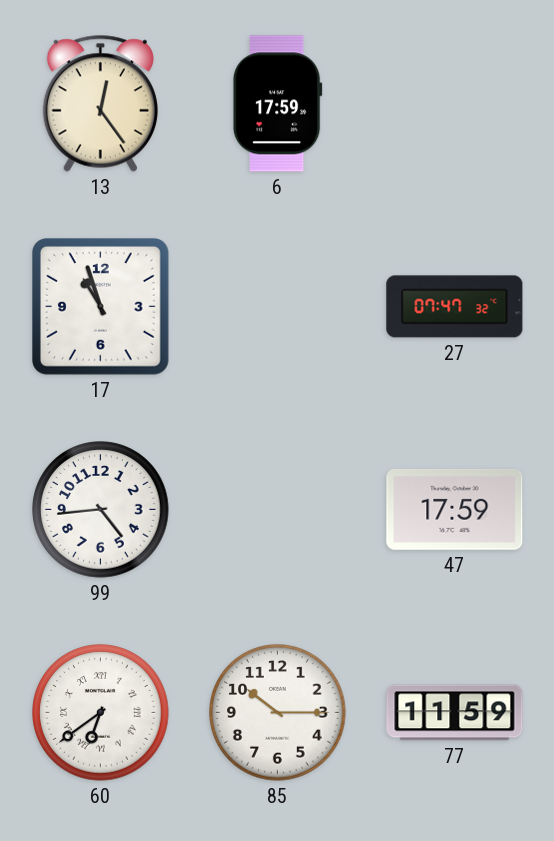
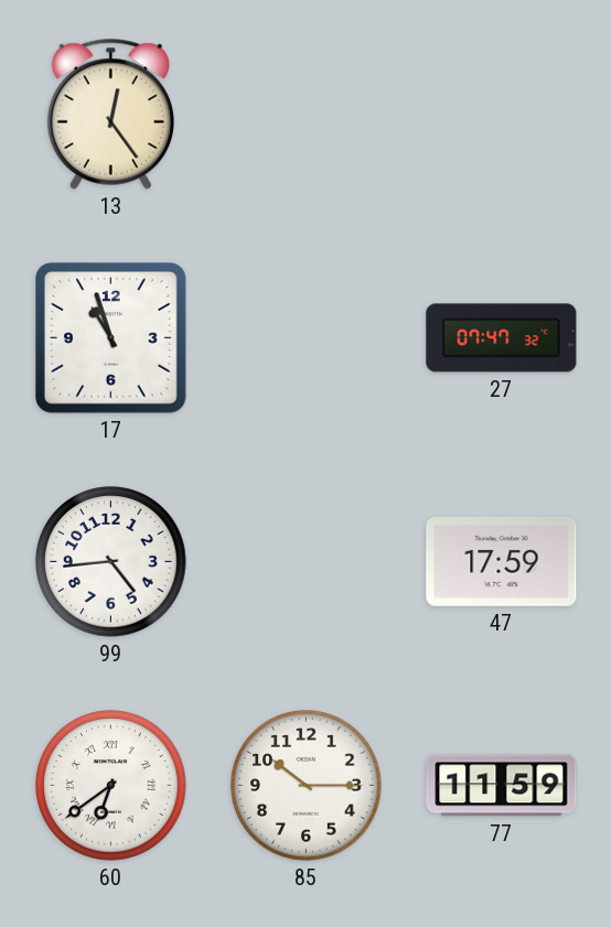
6: 17:59 -> none (277, 104)
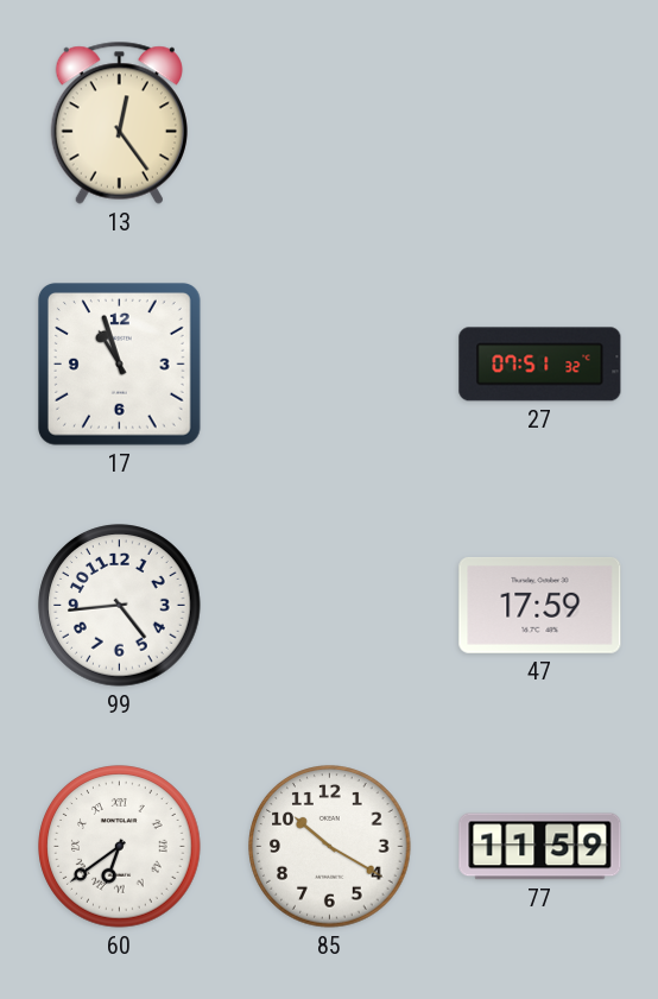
27: 07:47 -> 07:51 (540, 365)
85: 10:15 -> 10:20 (330, 847)
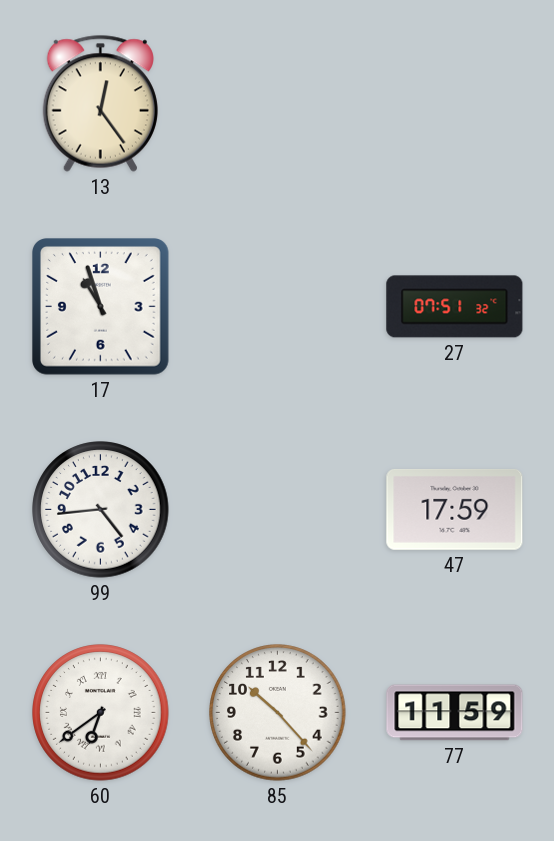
85: 10:20 -> 10:23 (278, 713)
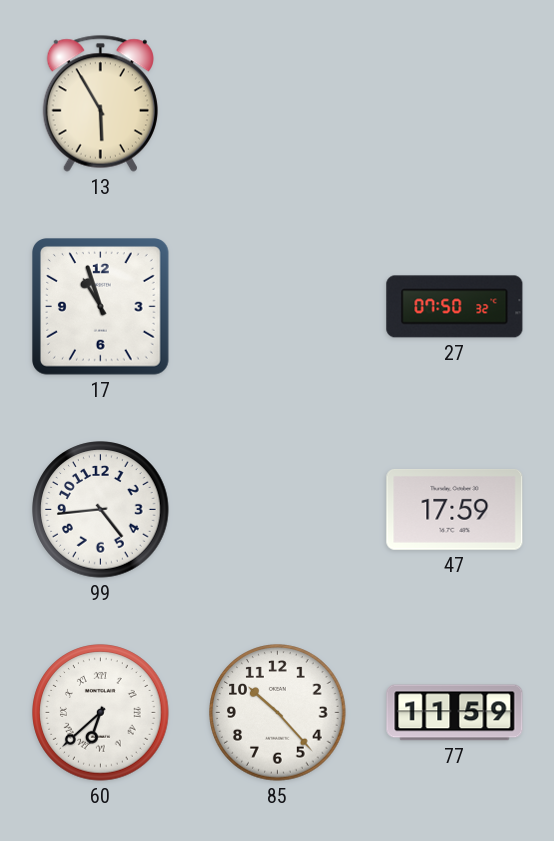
13: 12:24 -> 5:55 (100, 103)
27: 07:51 -> 07:50 (455, 307)
60: 6:39 -> 6:38 (101, 713)
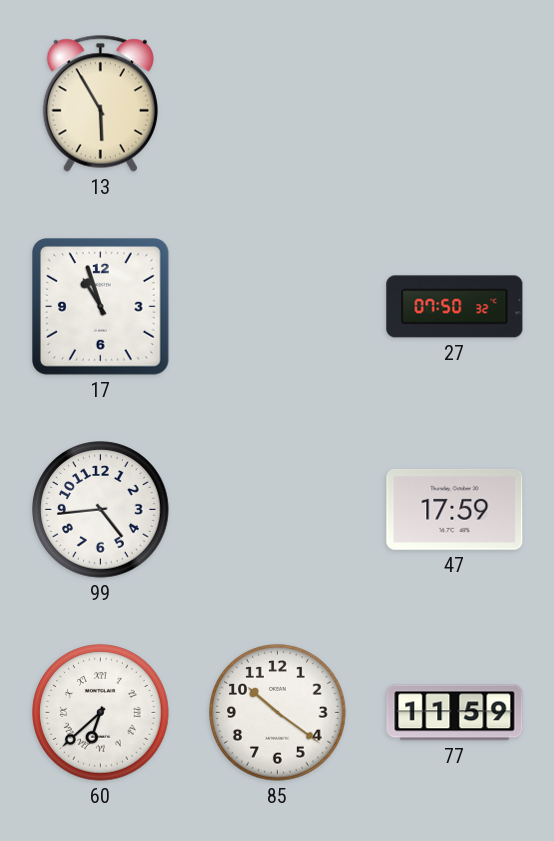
85: 10:23 -> 10:21 (278, 713)
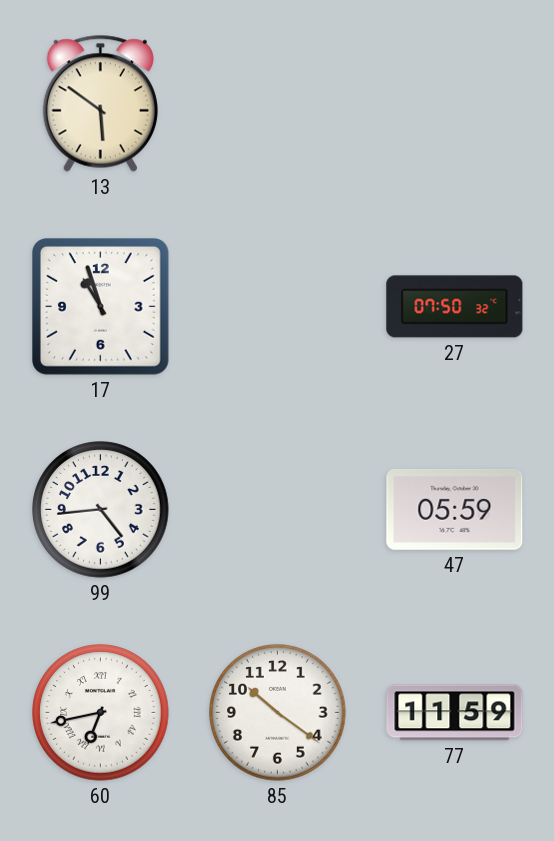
13: 5:55 -> 5:51 (100, 103)
47: 17:59 -> 05:59 (455, 509)
60: 6:38 -> 6:43 (101, 713)
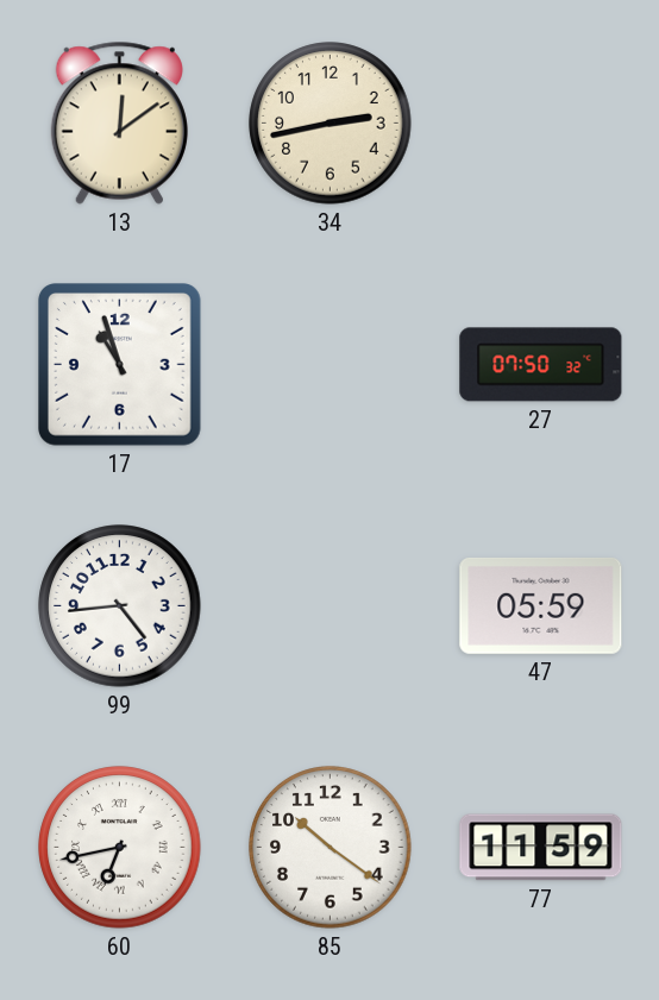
13: 5:51 -> 12:09 (119, 122)
34: none -> 2:43 (331, 124)
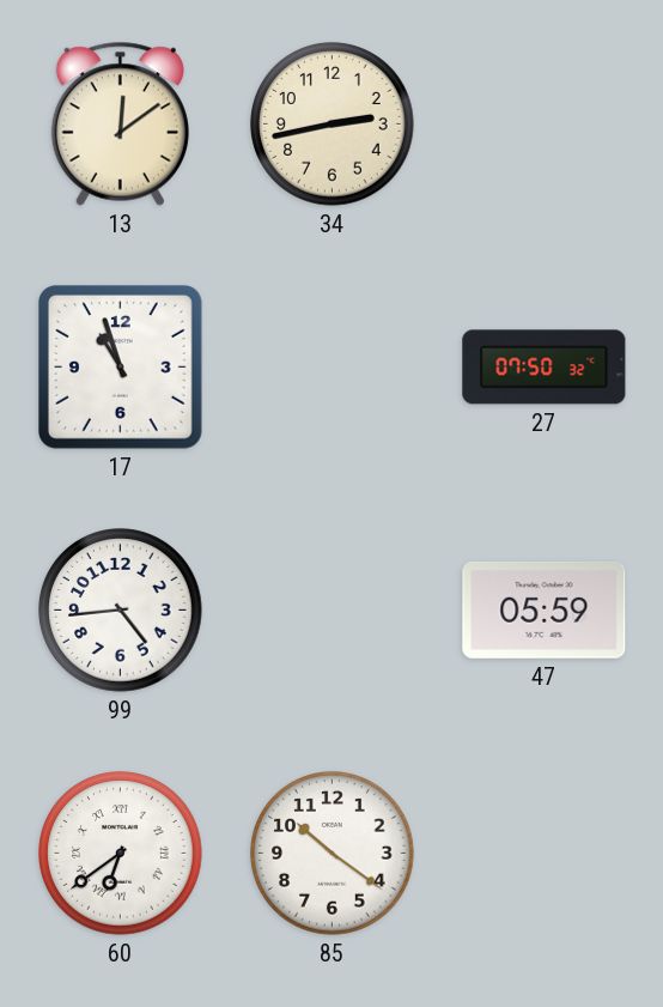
60: 6:43 -> 6:39 (121, 854)
77: 11:59 -> none (541, 848)
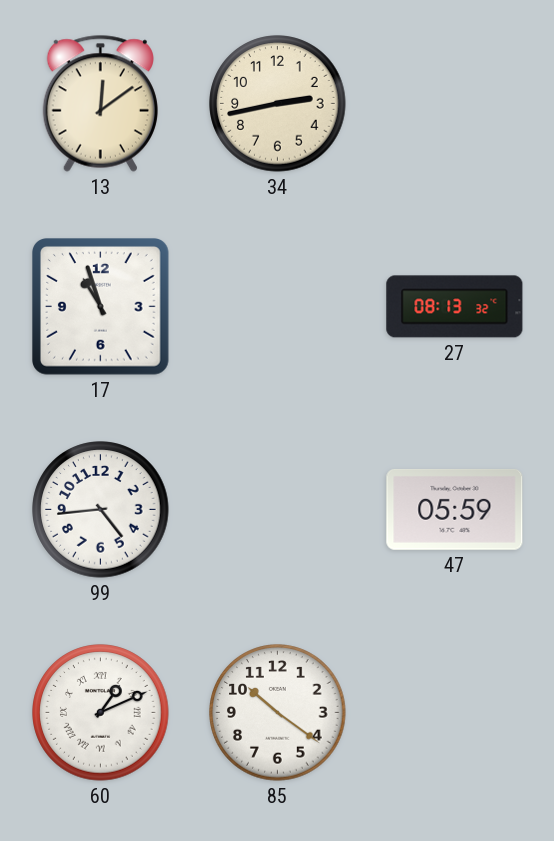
27: 07:50 -> 08:13 (455, 307)
60: 6:39 -> 1:11 (101, 713)
